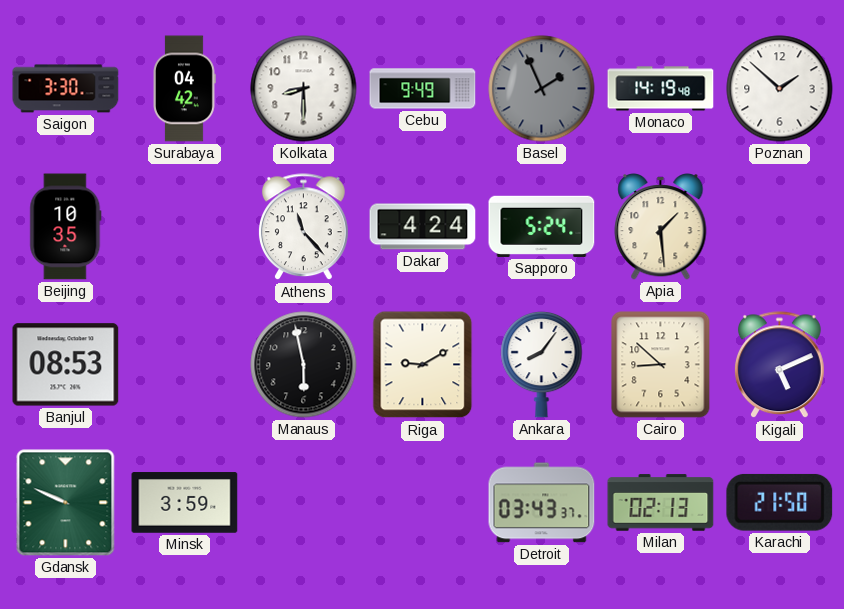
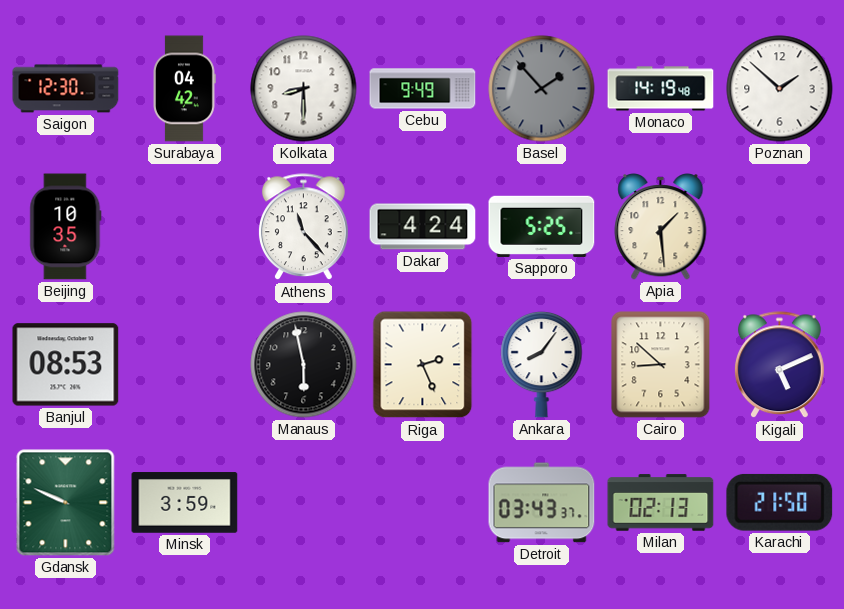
Saigon: 3:30 -> 12:30 (66, 89)
Basel: 1:56 -> 1:53 (542, 89)
Sapporo: 5:24 -> 5:25 (542, 226)
Riga: 9:10 -> 2:26 (423, 365)
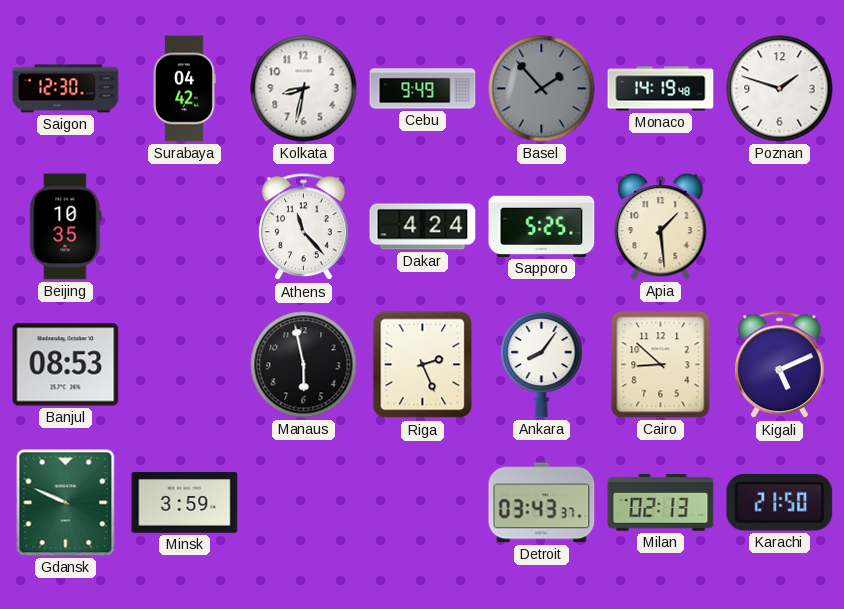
Kolkata: 8:30 -> 8:32 (304, 89)
Poznan: 1:52 -> 1:48 (780, 89)
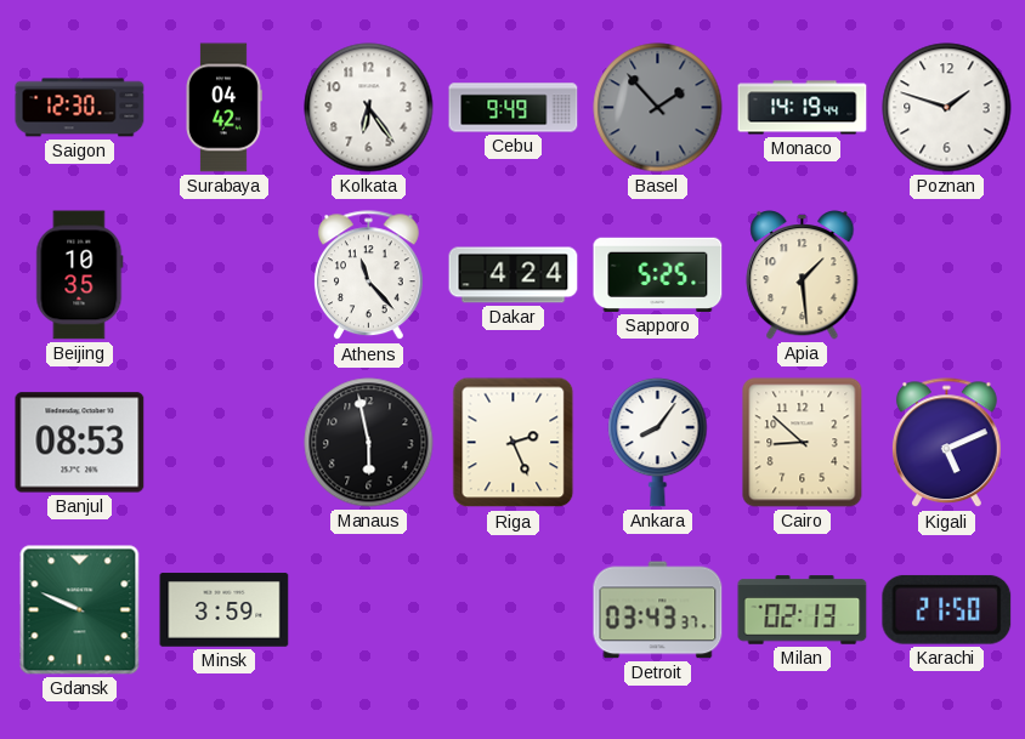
Kolkata: 8:32 -> 6:24 (369, 108)
Monaco: 14:19:48 -> 14:19:44 (803, 108)
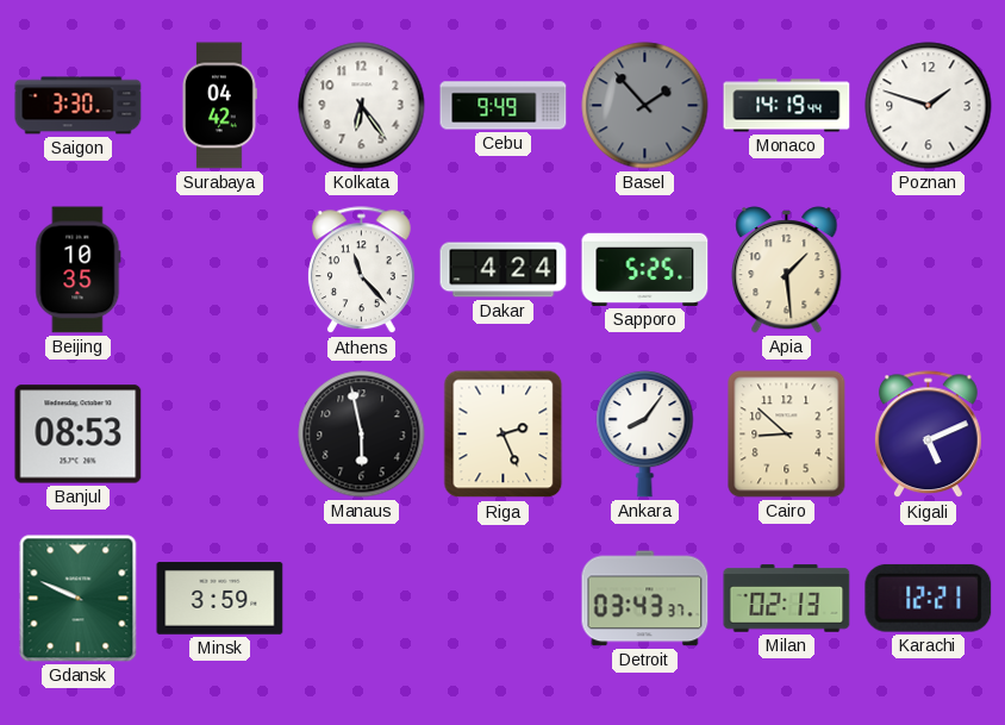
Saigon: 12:30 -> 3:30 (79, 106)
Karachi: 21:50 -> 12:21 (929, 598)
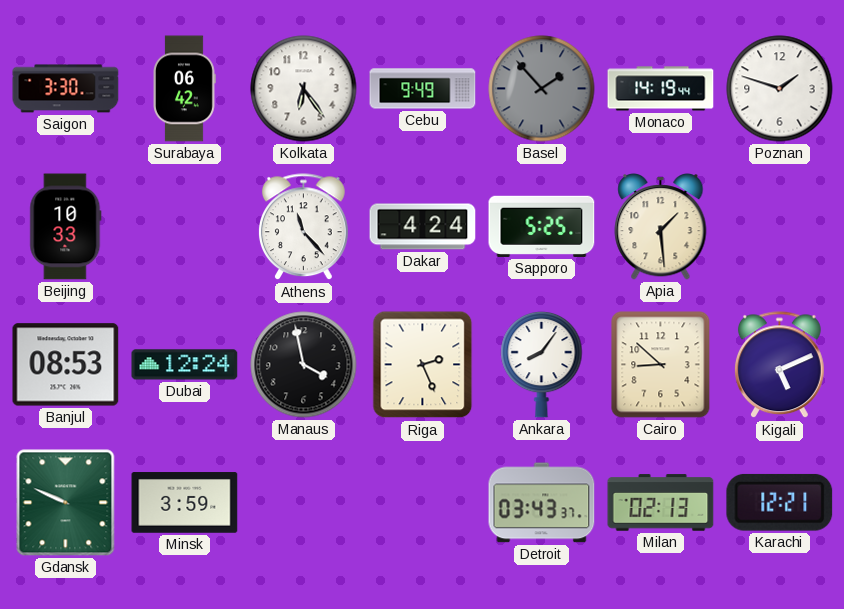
Surabaya: 04:42 -> 06:42 (185, 89)
Beijing: 10:35 -> 10:33 (66, 227)
Dubai: none -> 12:24 (185, 365)
Manaus: 5:58 -> 3:58 (304, 365)
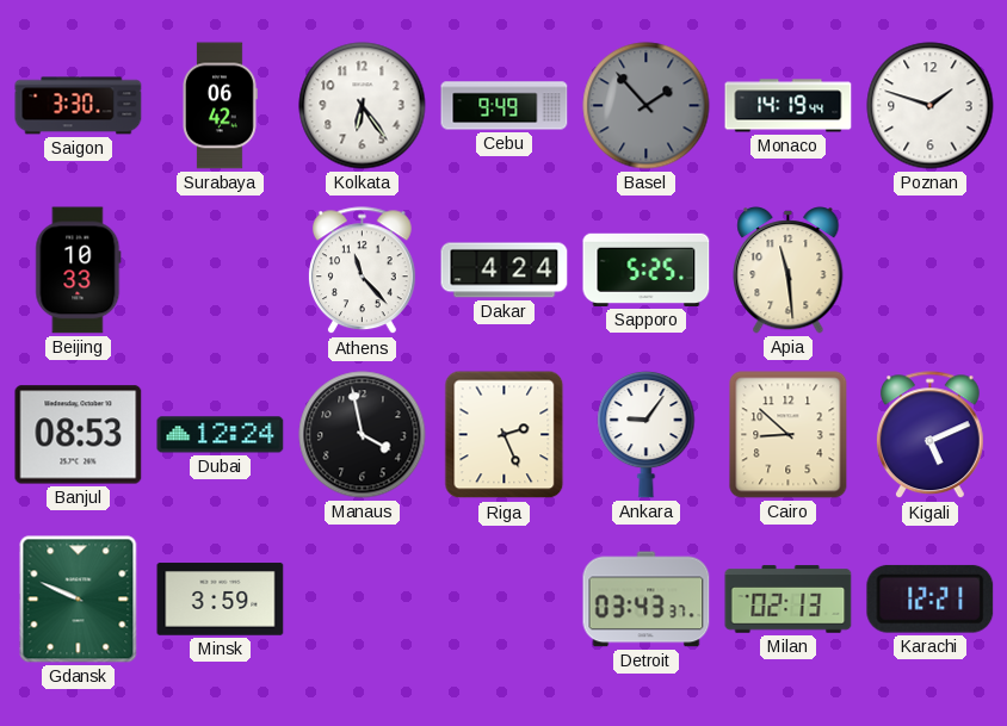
Apia: 1:29 -> 11:29 (789, 271)
Ankara: 8:06 -> 9:06 (647, 434)
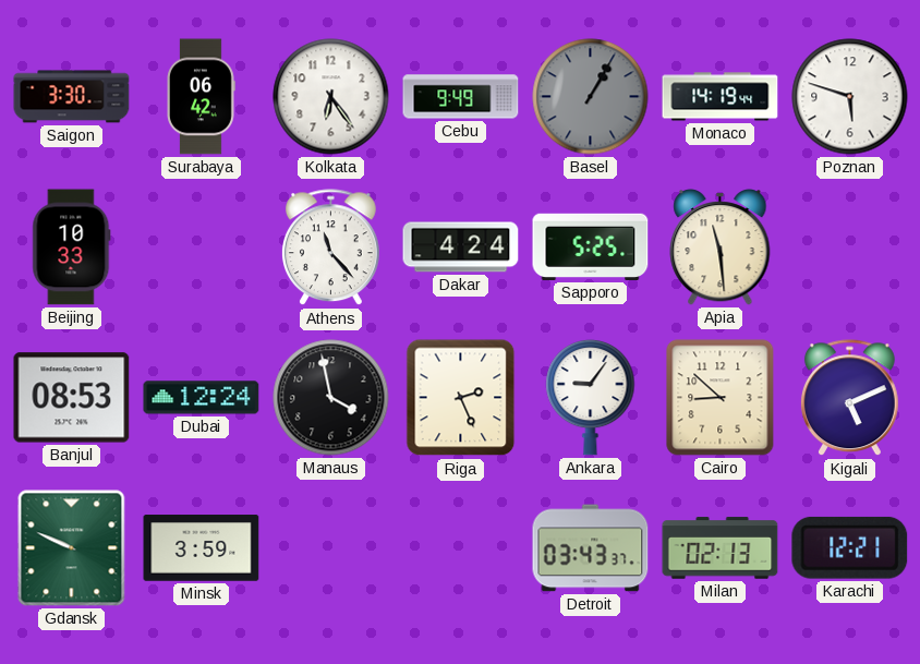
Basel: 1:53 -> 1:05 (591, 97)
Poznan: 1:48 -> 5:48 (850, 97)
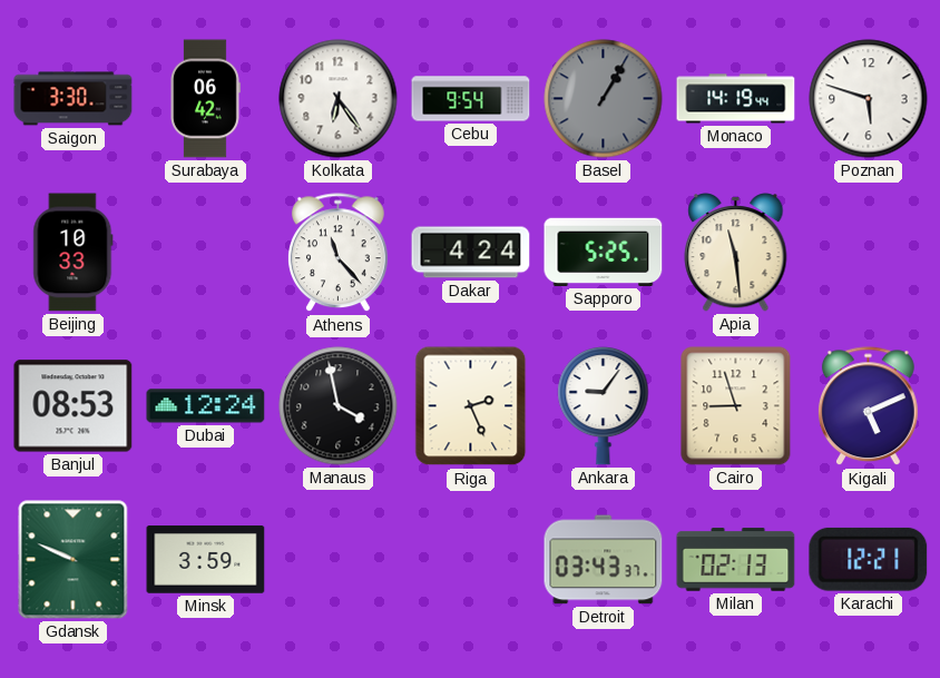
Cebu: 9:49 -> 9:54 (471, 99)
Cairo: 8:52 -> 8:57 (736, 406)
